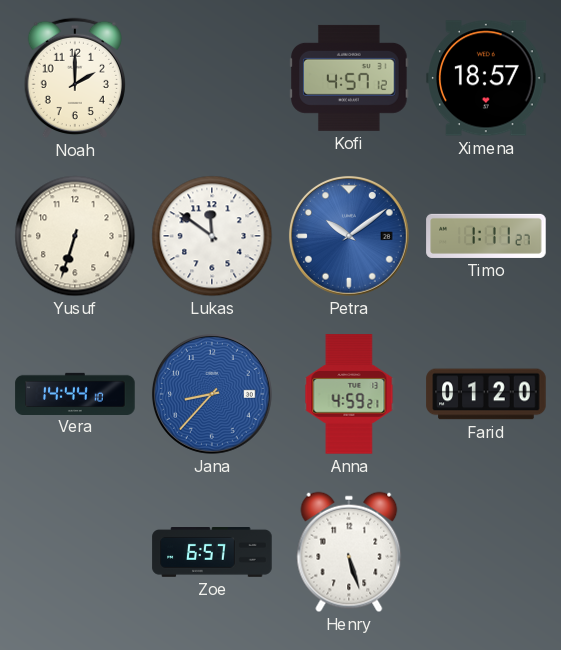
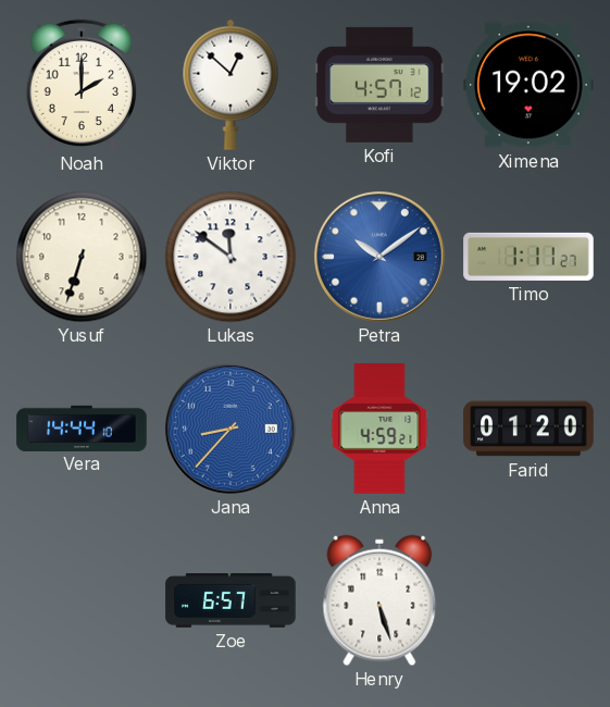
Viktor: none -> 12:52 (231, 85)
Ximena: 18:57 -> 19:02 (528, 85)
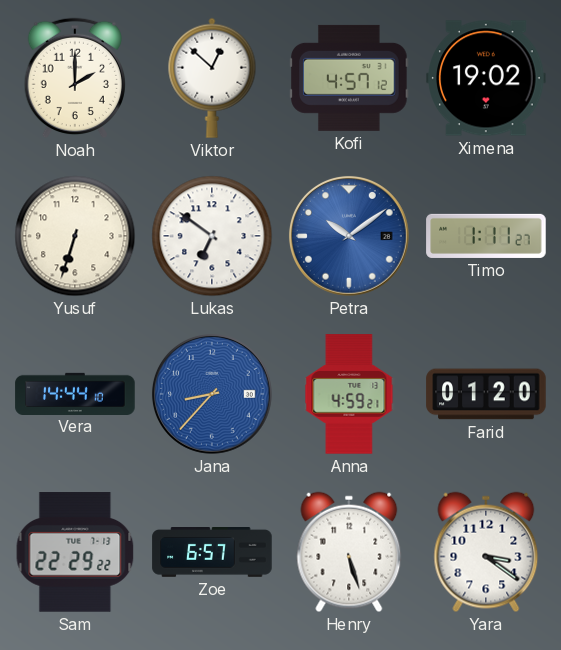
Lukas: 11:51 -> 6:51 (212, 236)
Sam: none -> 22:29 (75, 552)
Yara: none -> 3:21 (486, 552)
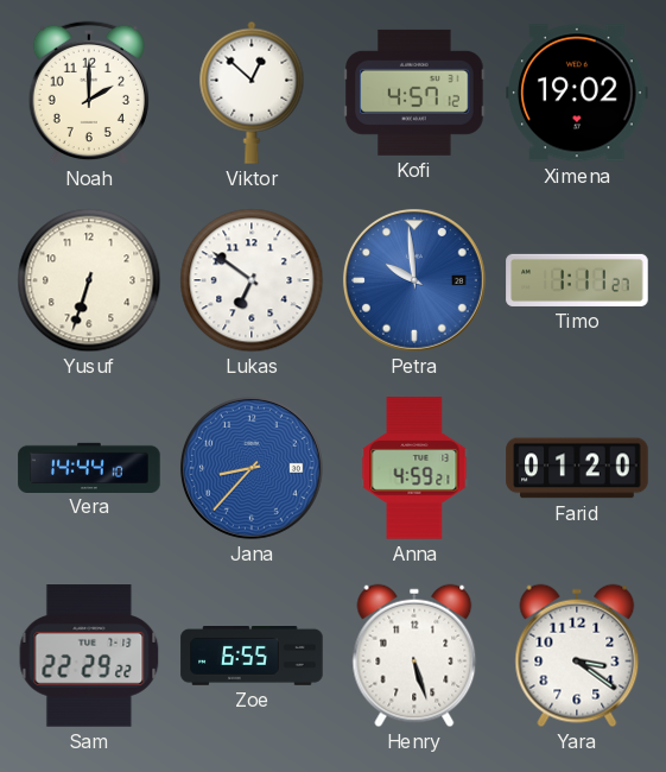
Petra: 10:09 -> 9:59 (414, 280)
Zoe: 6:57 -> 6:55 (252, 657)
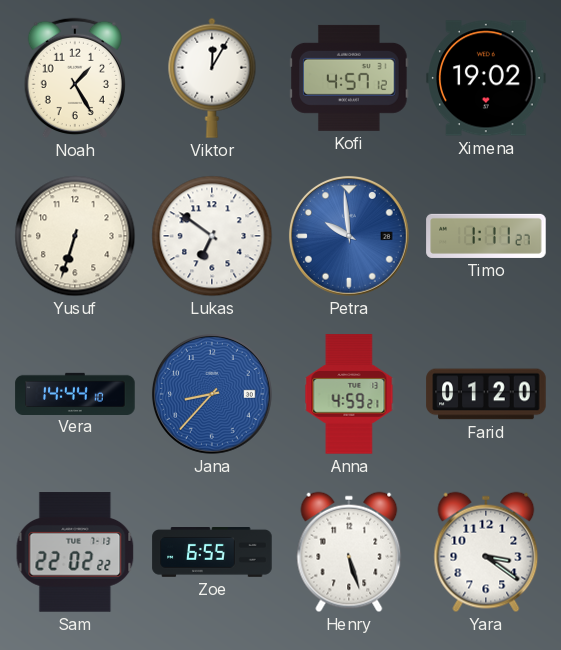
Noah: 2:00 -> 1:25 (75, 78)
Viktor: 12:52 -> 12:05 (212, 78)
Sam: 22:29 -> 22:02 (75, 552)
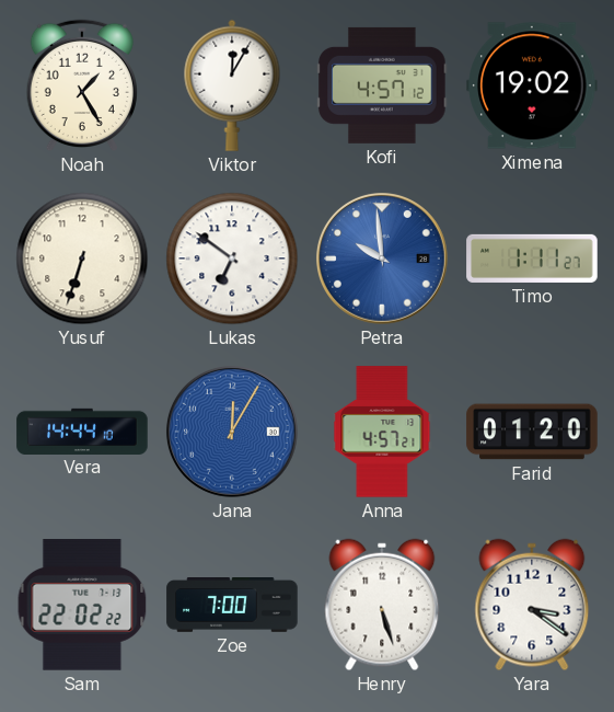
Jana: 8:37 -> 12:05 (232, 432)
Anna: 4:59 -> 4:57 (382, 432)
Zoe: 6:55 -> 7:00 (232, 606)
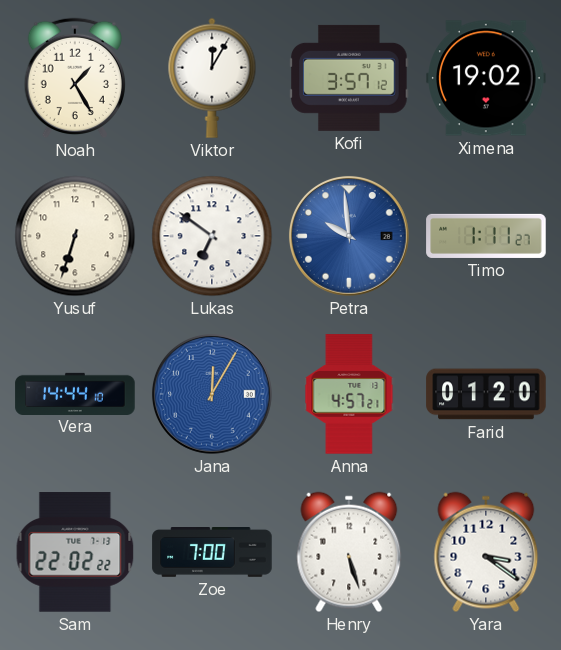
Kofi: 4:57 -> 3:57 (349, 78)
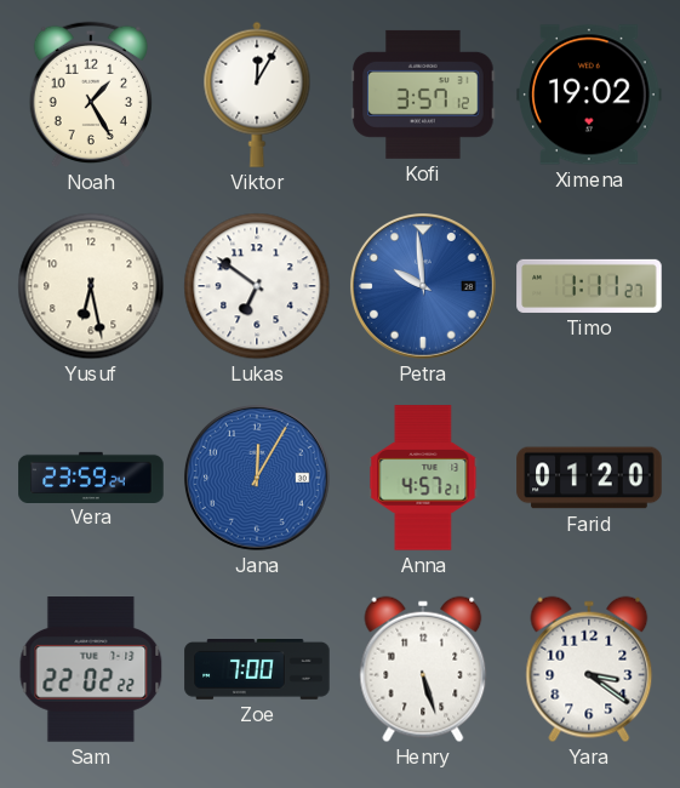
Yusuf: 6:33 -> 6:28 (91, 286)
Vera: 14:44 -> 23:59 (91, 476)
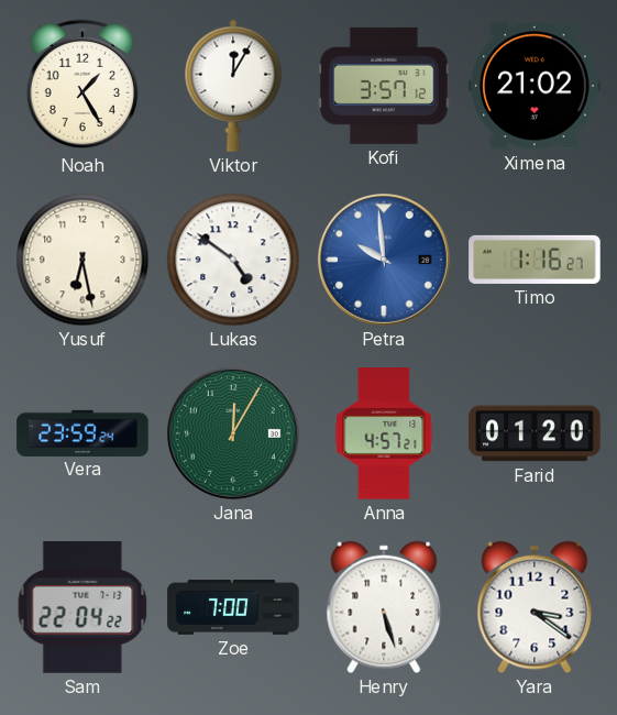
Ximena: 19:02 -> 21:02 (535, 86)
Lukas: 6:51 -> 4:51 (233, 260)
Timo: 1:11 -> 1:16 (535, 260)
Jana dial: blue -> green (233, 433)
Sam: 22:02 -> 22:04 (82, 607)
